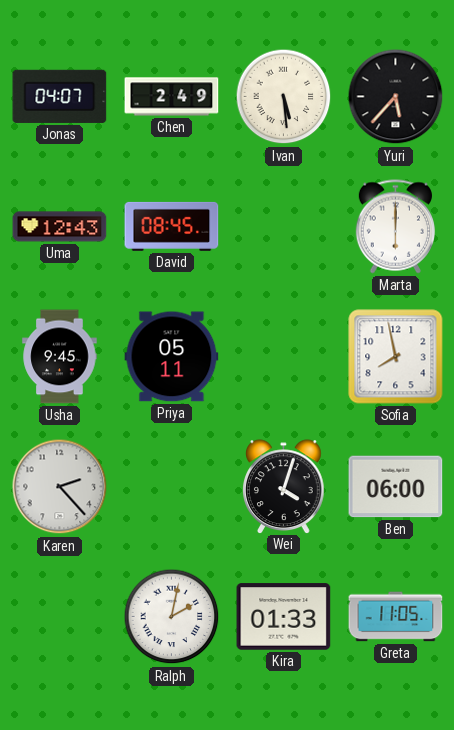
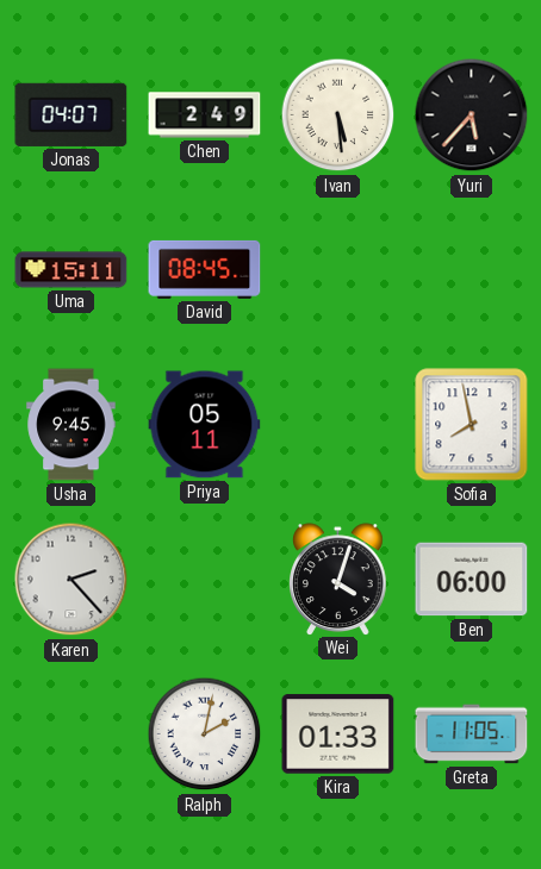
Uma: 12:43 -> 15:11 (71, 270)
Marta: 6:00 -> none (395, 227)
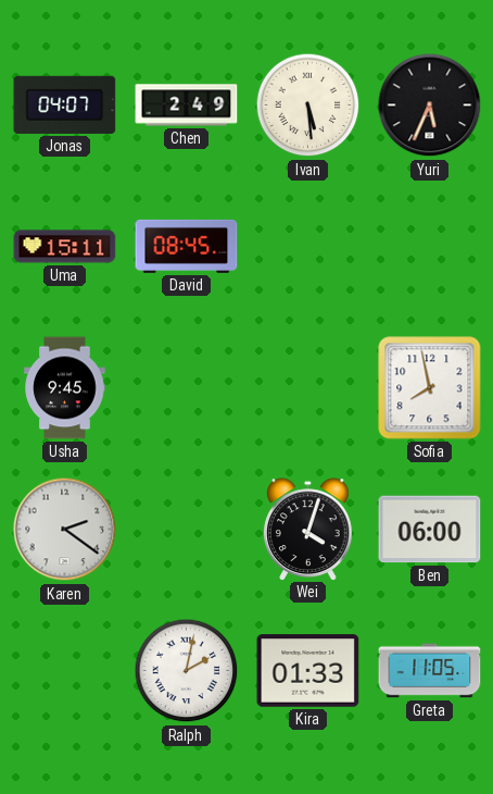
Yuri: 5:37 -> 5:34 (430, 106)
Priya: 05:11 -> none (205, 425)
Karen: 2:23 -> 2:21 (65, 530)
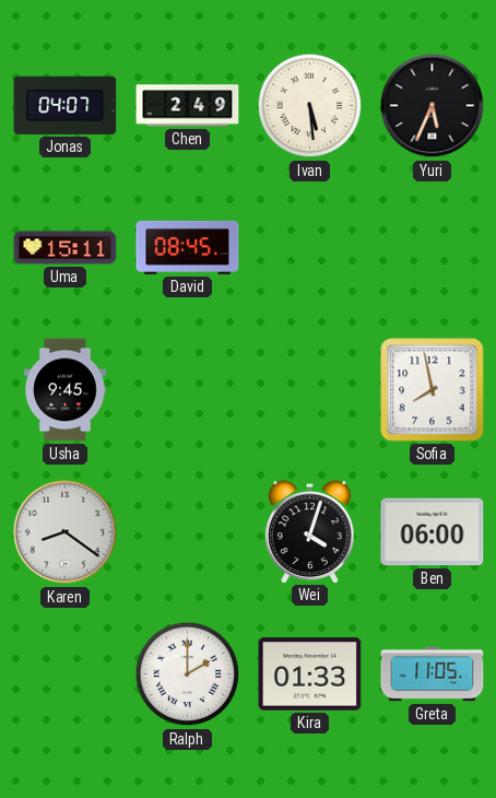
Karen: 2:21 -> 8:21 (66, 532)
Ralph: 2:02 -> 2:00 (188, 674)
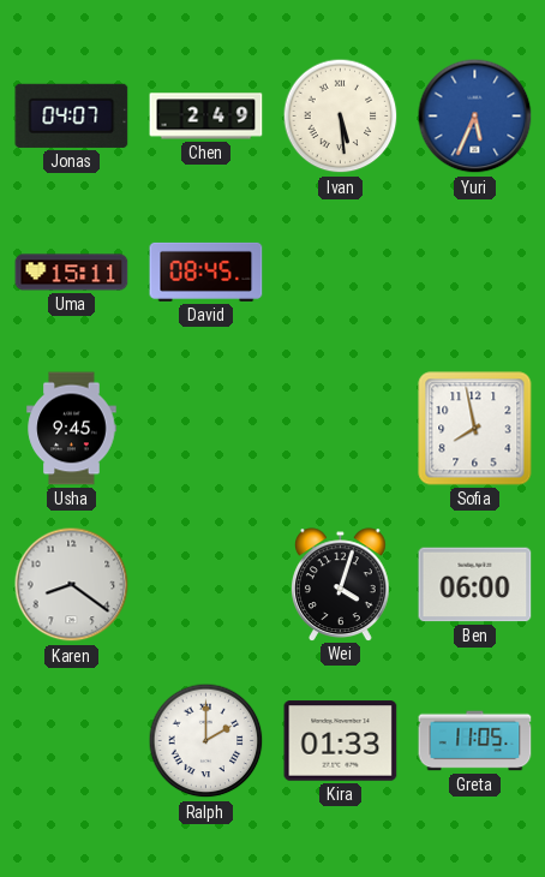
Yuri dial: black -> blue (475, 117)
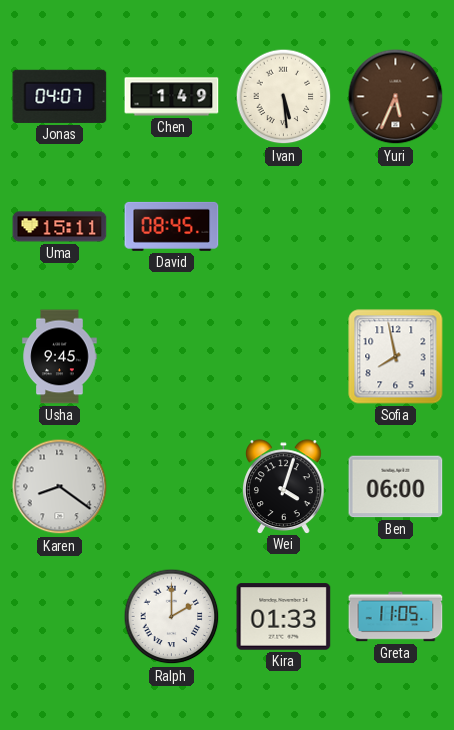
Chen: 2:49 -> 1:49 (172, 97)
Yuri dial: blue -> brown (396, 97)
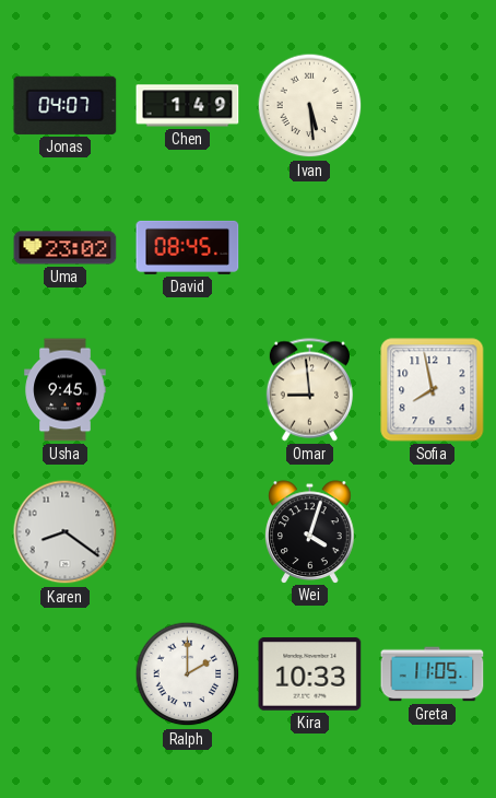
Yuri: 5:34 -> none (396, 97)
Uma: 15:11 -> 23:02 (66, 248)
Omar: none -> 8:59 (309, 390)
Ben: 06:00 -> none (396, 487)
Kira: 01:33 -> 10:33 (310, 674)
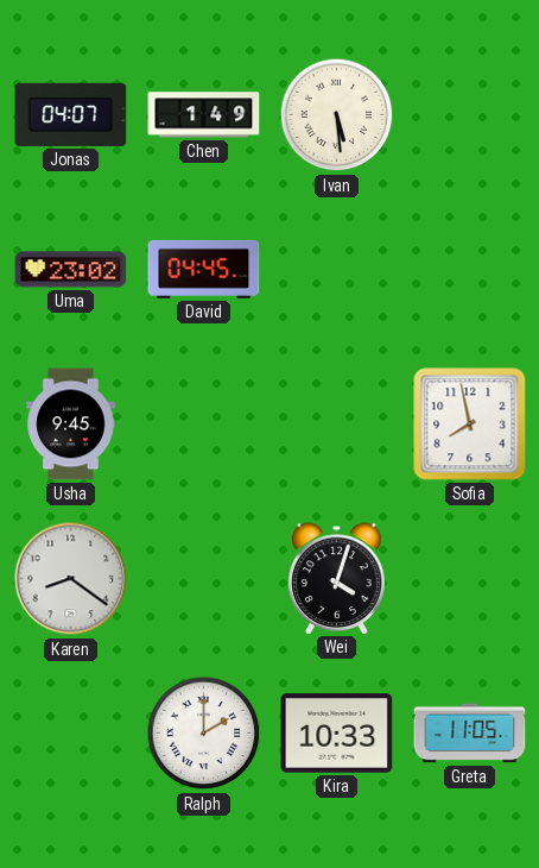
David: 08:45 -> 04:45 (204, 269)
Omar: 8:59 -> none (309, 390)
